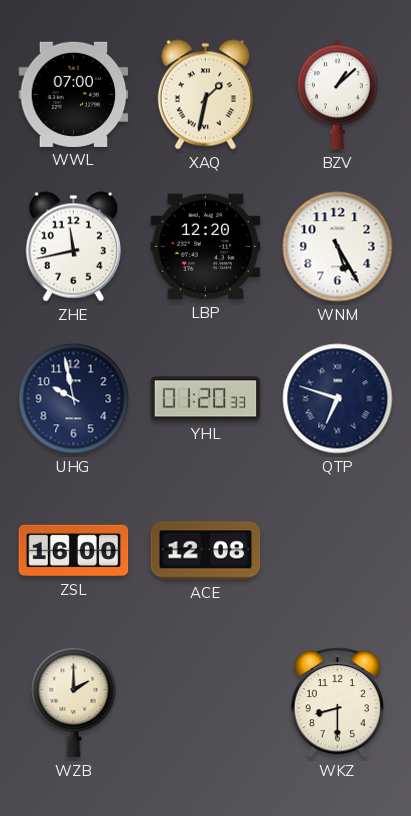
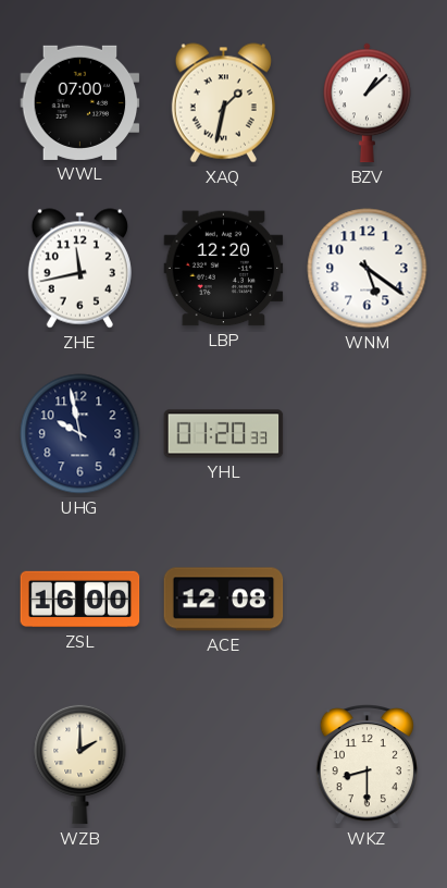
WNM: 5:25 -> 5:21 (368, 269)
QTP: 6:48 -> none (338, 399)
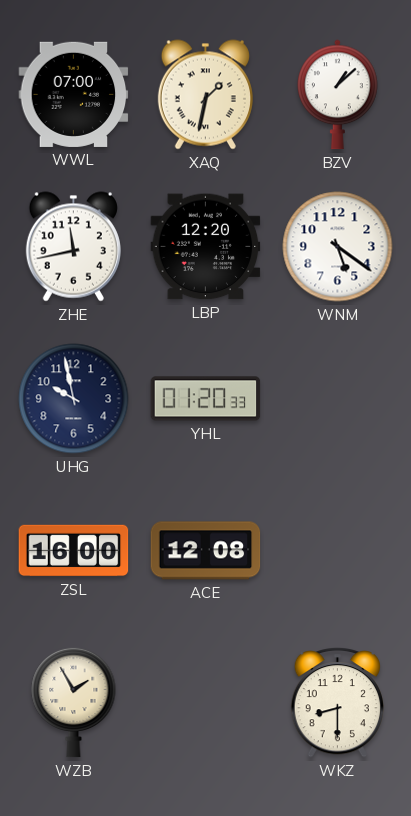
WZB: 2:00 -> 1:55 (74, 702)
